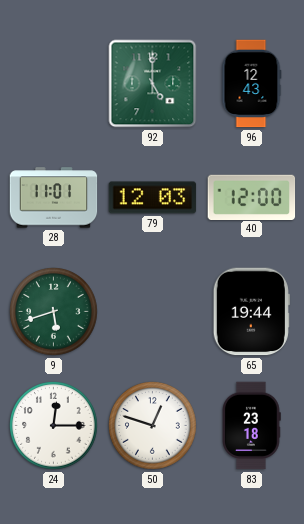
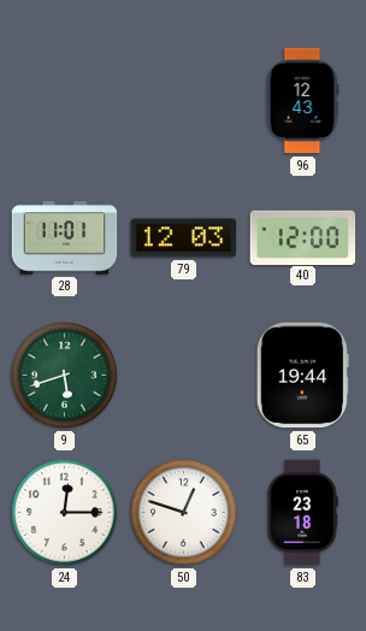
92: 5:00 -> none (153, 84)
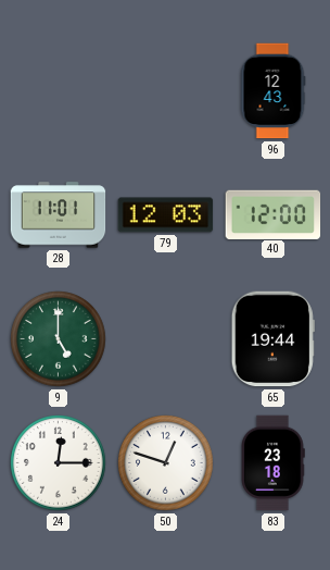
9: 5:42 -> 5:00 (59, 339)
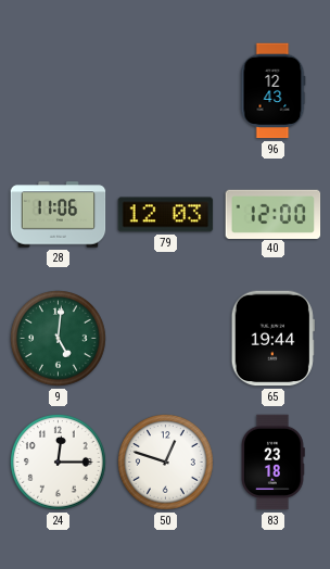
28: 11:01 -> 11:06 (59, 215)
9: 5:00 -> 5:01 (59, 339)
